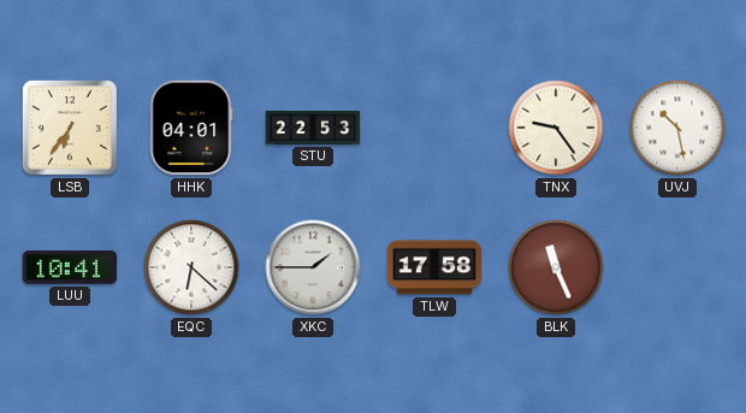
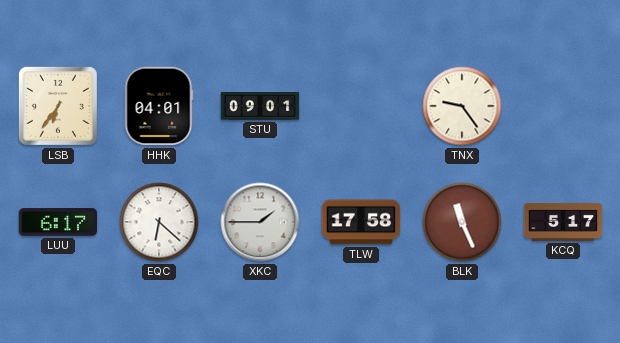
STU: 22:53 -> 09:01 (260, 107)
UVJ: 10:28 -> none (677, 128)
LUU: 10:41 -> 6:17 (58, 222)
KCQ: none -> 5:17 (563, 222)
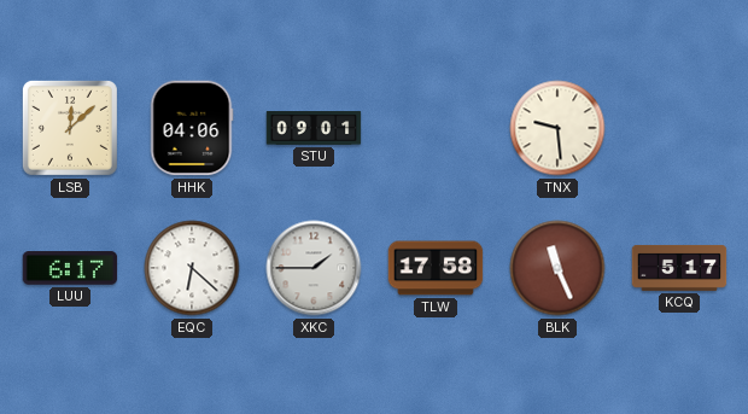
LSB: 6:36 -> 12:08 (70, 128)
HHK: 04:01 -> 04:06 (192, 128)
TNX: 9:24 -> 9:29 (557, 128)
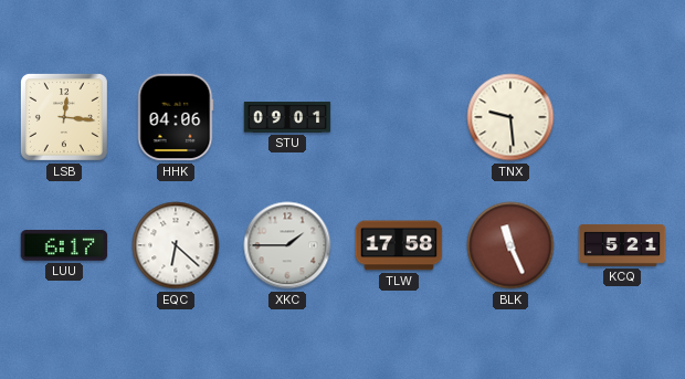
LSB: 12:08 -> 12:16 (64, 117)
KCQ: 5:17 -> 5:21 (622, 245)
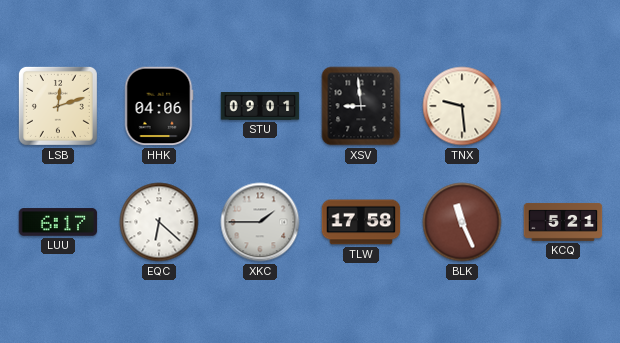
LSB: 12:16 -> 12:12 (58, 106)
XSV: none -> 8:59 (361, 106)
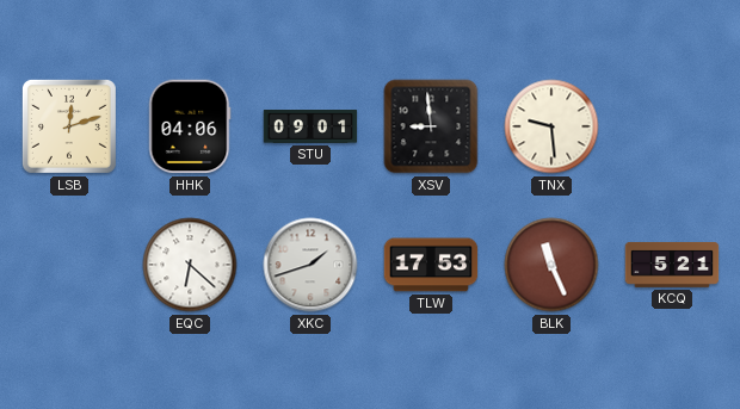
LUU: 6:17 -> none (58, 222)
XKC: 1:45 -> 1:42 (310, 265)
TLW: 17:58 -> 17:53 (431, 265)
